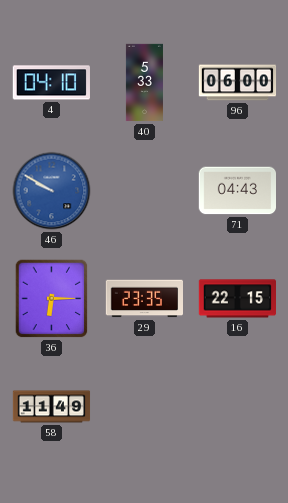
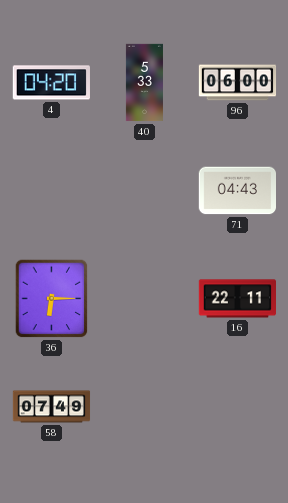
4: 04:10 -> 04:20 (51, 83)
46: 9:50 -> none (52, 191)
29: 23:35 -> none (144, 299)
16: 22:15 -> 22:11 (237, 299)
58: 11:49 -> 07:49 (52, 407)
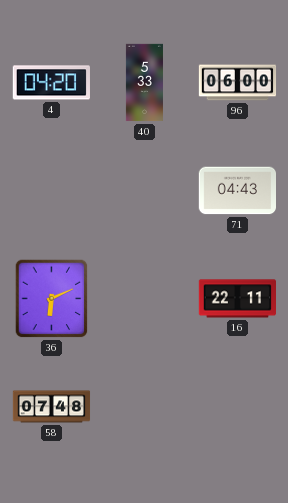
36: 6:15 -> 6:11 (52, 299)
58: 07:49 -> 07:48 (52, 407)
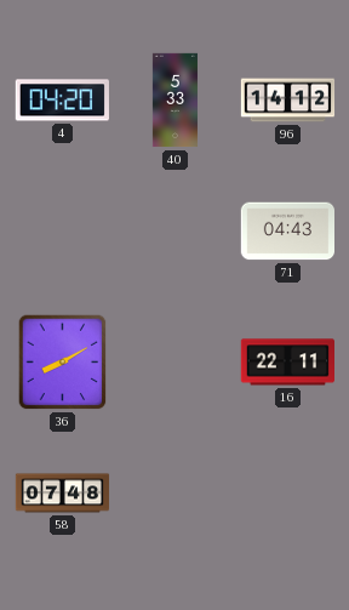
96: 06:00 -> 14:12 (288, 101)
36: 6:11 -> 8:10 (63, 363)
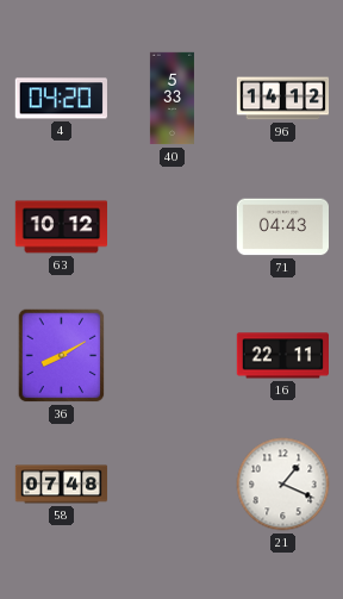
63: none -> 10:12 (61, 227)
21: none -> 1:19 (283, 485)
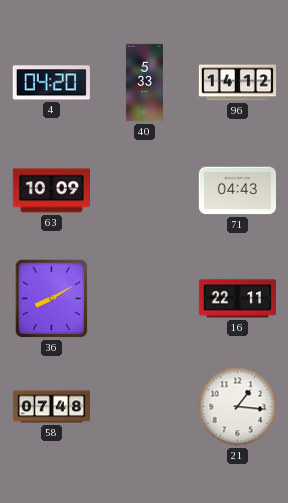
63: 10:12 -> 10:09 (51, 191)
21: 1:19 -> 1:16 (238, 407)
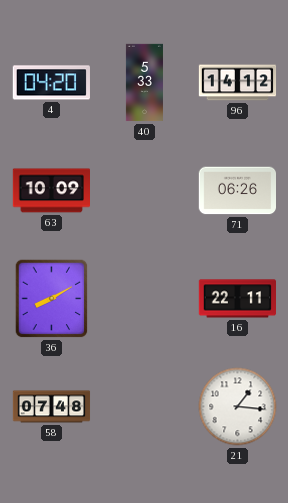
71: 04:43 -> 06:26 (237, 191)
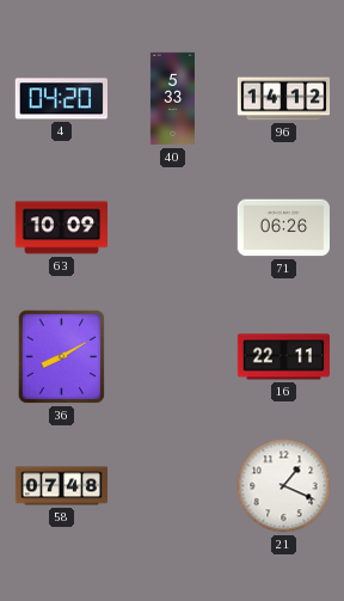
21: 1:16 -> 1:19 (284, 486)
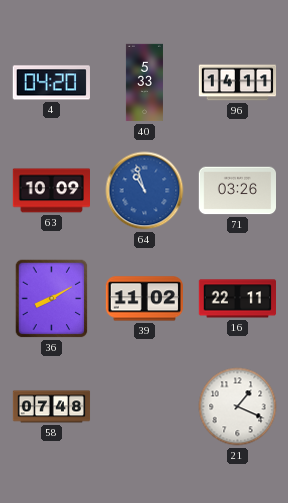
96: 14:12 -> 14:11 (238, 83)
64: none -> 10:57 (145, 191)
71: 06:26 -> 03:26 (237, 191)
39: none -> 11:02 (144, 299)
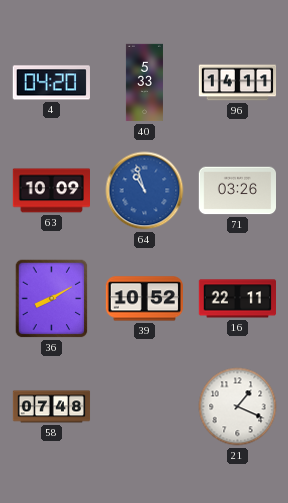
39: 11:02 -> 10:52 (144, 299)
